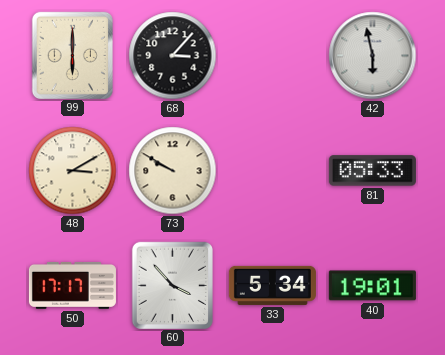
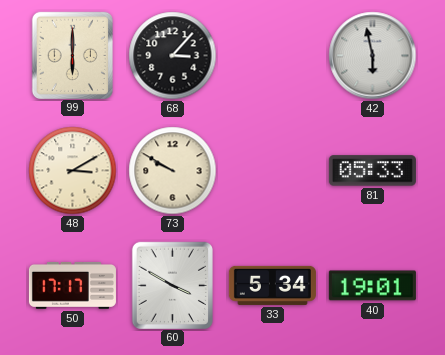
60: 3:53 -> 3:50 (172, 285)
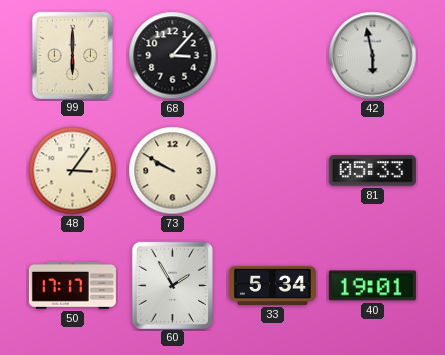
48: 3:10 -> 3:06 (73, 171)
60: 3:50 -> 1:55 (172, 285)
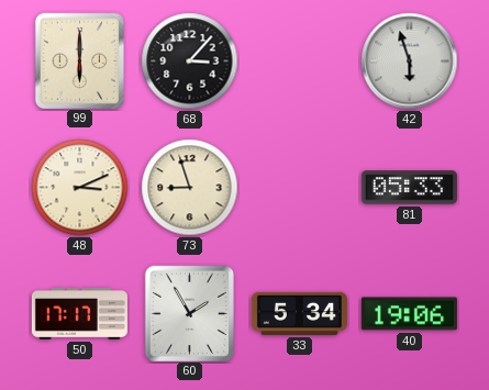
42: 5:58 -> 5:57 (410, 62)
48: 3:06 -> 3:11 (80, 188)
73: 9:50 -> 8:57 (190, 188)
40: 19:01 -> 19:06 (409, 314)
